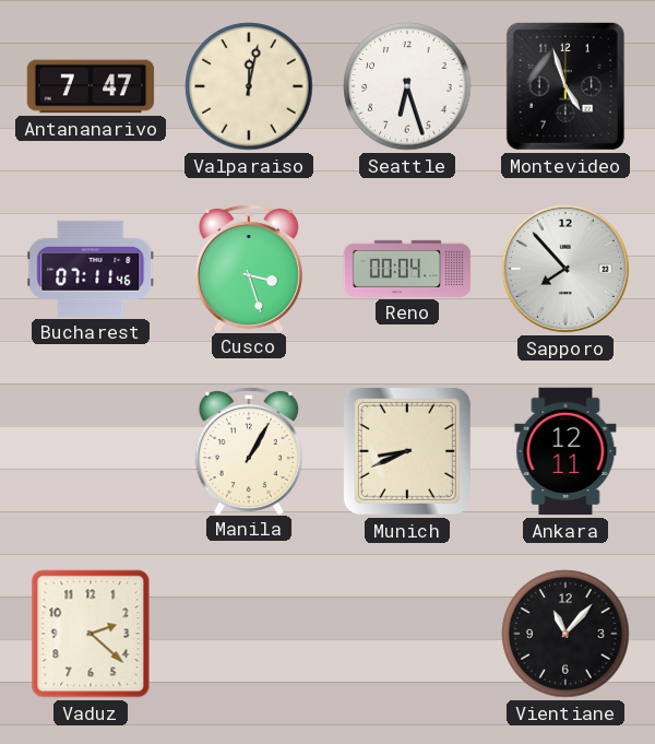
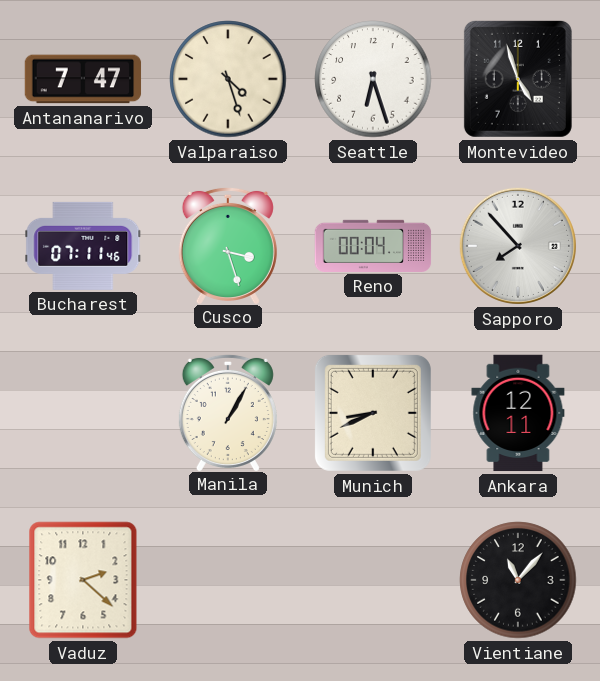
Valparaiso: 12:02 -> 4:27 (228, 79)
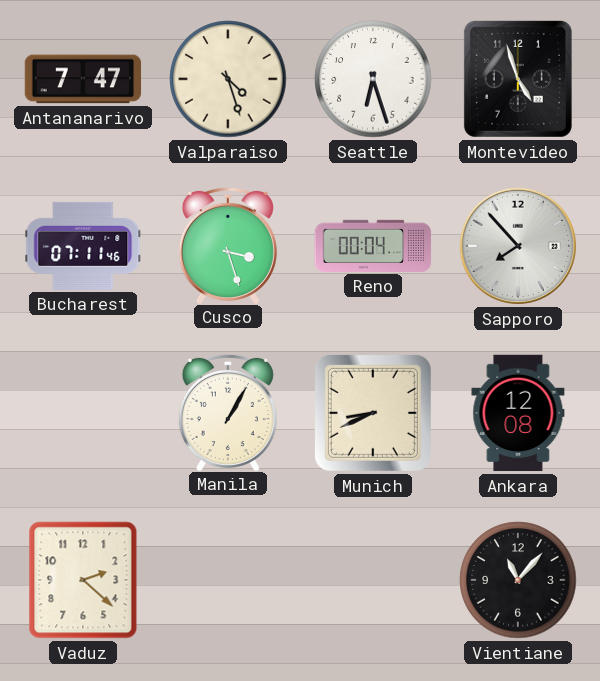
Ankara: 12:11 -> 12:08 (518, 413)
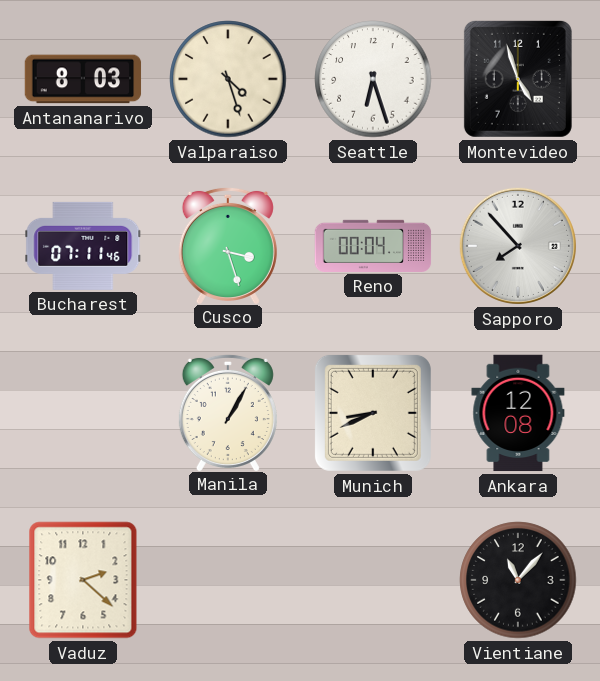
Antananarivo: 7:47 -> 8:03 (83, 79)
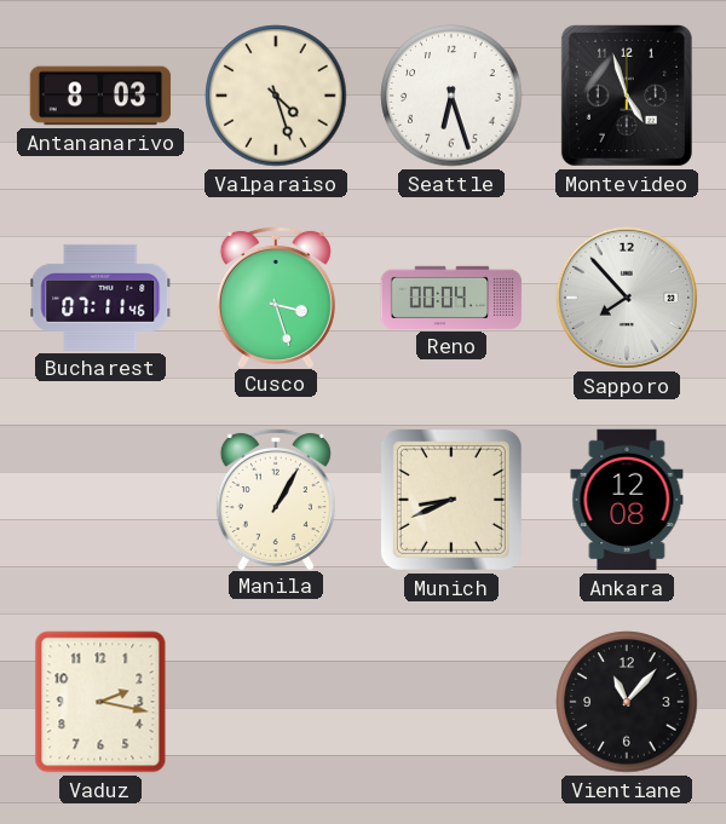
Vaduz: 2:22 -> 2:17 (100, 702)
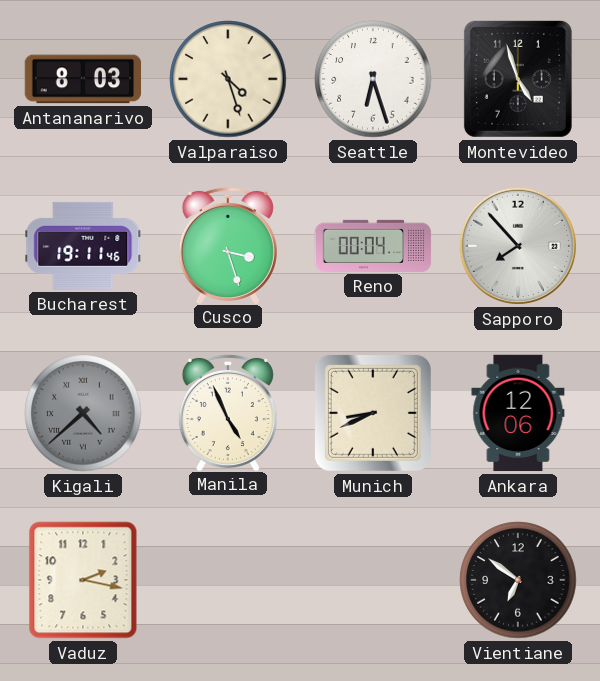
Bucharest: 07:11 -> 19:11 (83, 246)
Kigali: none -> 4:38 (83, 413)
Manila: 1:05 -> 4:56 (228, 412)
Ankara: 12:08 -> 12:06 (518, 413)
Vientiane: 11:07 -> 6:51 (518, 580)
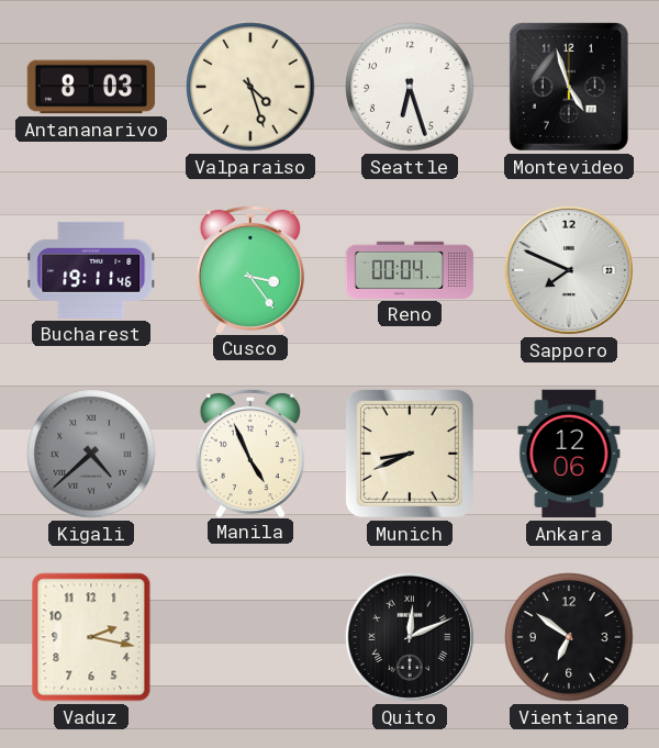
Cusco: 3:27 -> 3:24 (250, 269)
Sapporo: 7:53 -> 7:49 (569, 270)
Quito: none -> 12:11 (410, 637)
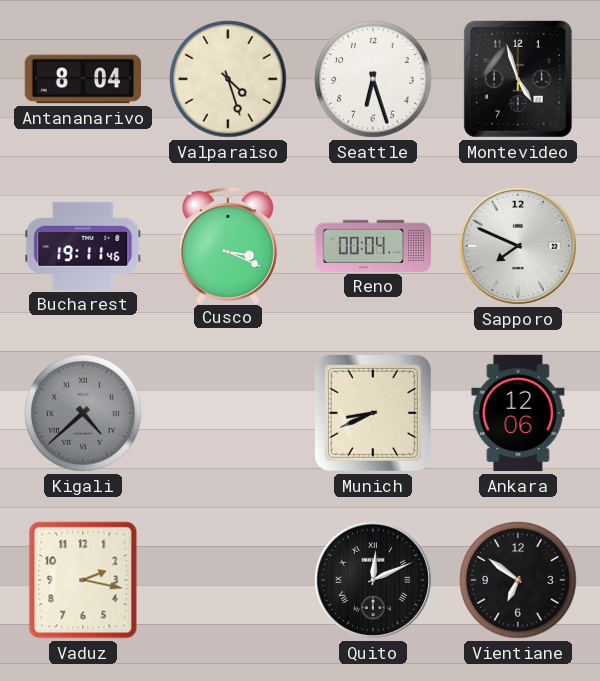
Antananarivo: 8:03 -> 8:04 (83, 79)
Cusco: 3:24 -> 3:19 (228, 245)
Manila: 4:56 -> none (250, 453)
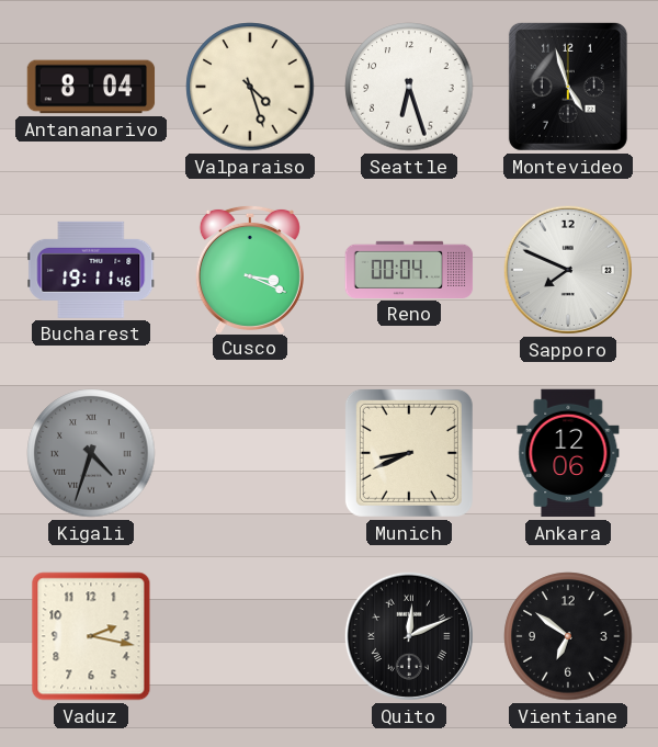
Kigali: 4:38 -> 4:33 (91, 453)
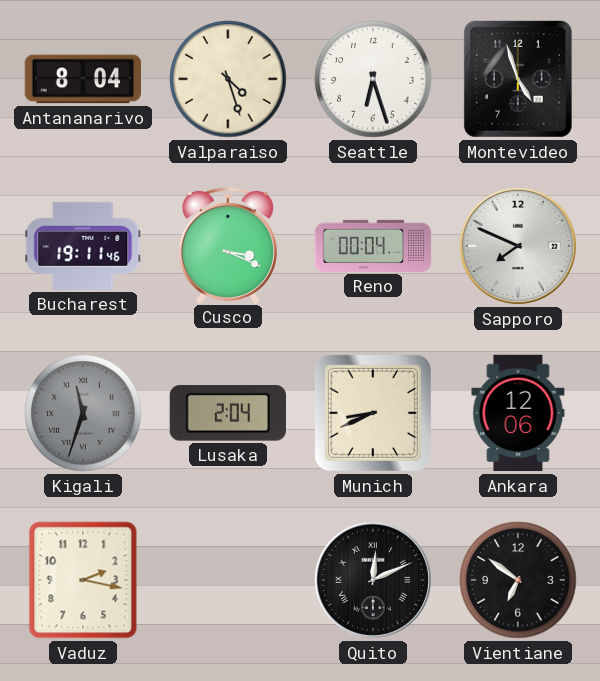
Kigali: 4:33 -> 11:33 (83, 413)
Lusaka: none -> 2:04 (228, 413)
